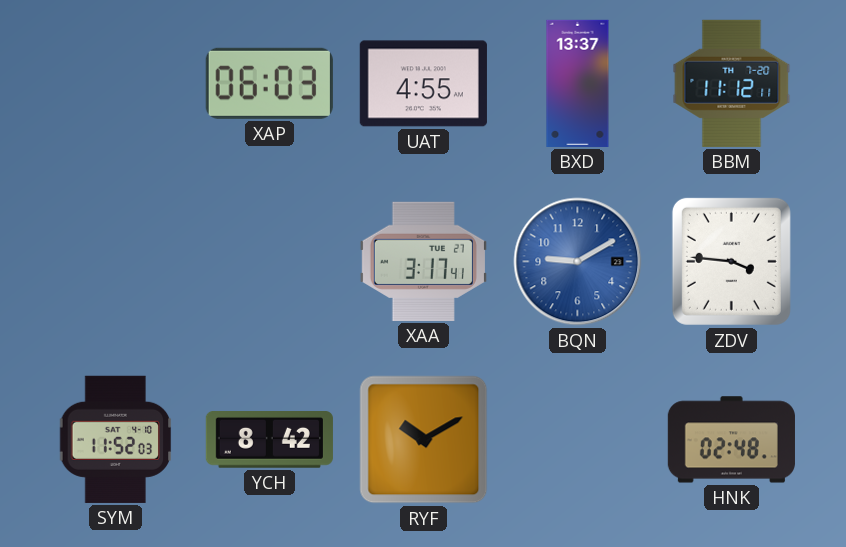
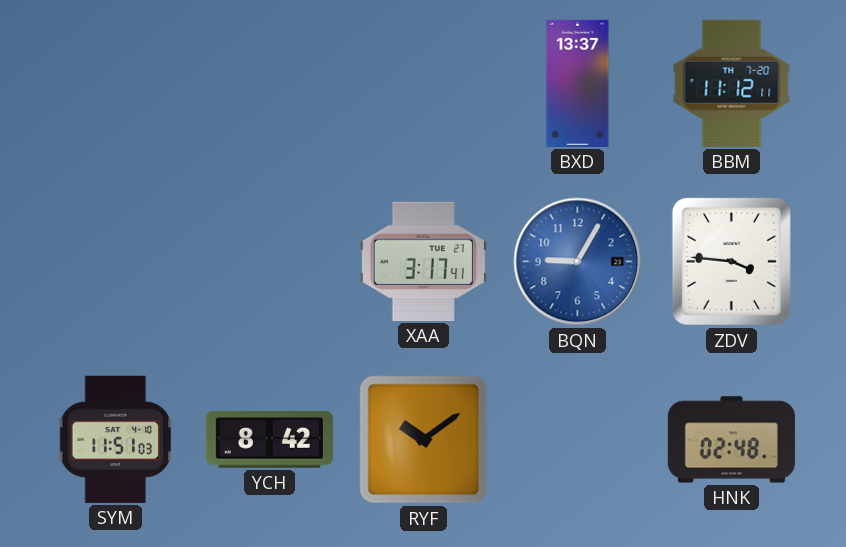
XAP: 06:03 -> none (269, 83)
UAT: 4:55 -> none (423, 84)
BQN: 9:10 -> 9:05 (578, 262)
SYM: 11:52 -> 11:51 (116, 439)
RYF: 10:10 -> 10:09 (424, 440)
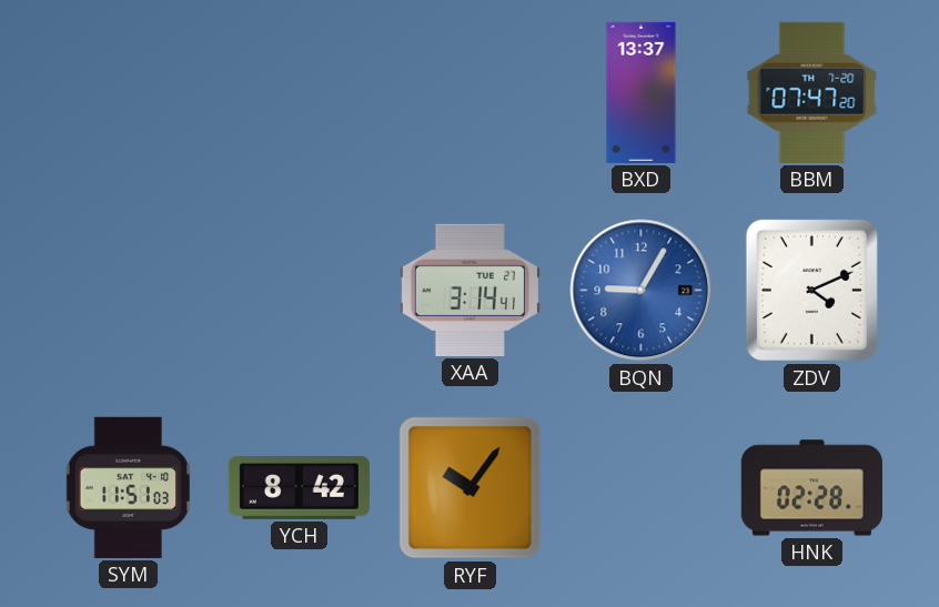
BBM: 11:12 -> 07:47 (812, 92)
XAA: 3:17 -> 3:14 (469, 290)
ZDV: 3:46 -> 4:11 (811, 290)
RYF: 10:09 -> 10:06 (471, 488)
HNK: 02:48 -> 02:28 (811, 488)
